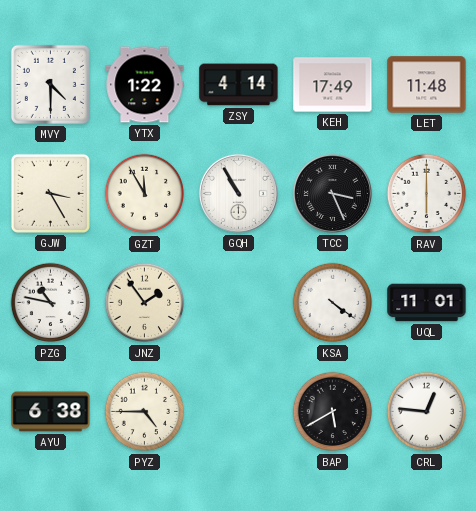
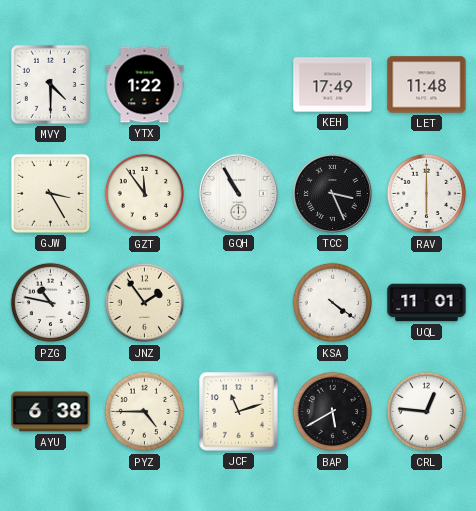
ZSY: 4:14 -> none (239, 85)
GZT: 11:55 -> 11:54 (145, 194)
JCF: none -> 11:12 (239, 412)
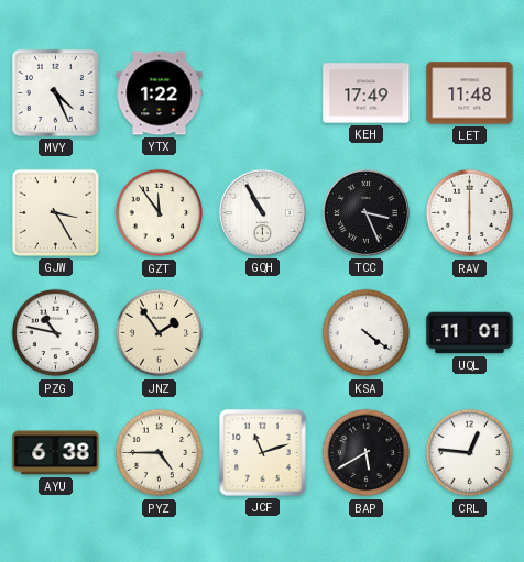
MVY: 4:30 -> 4:26 (55, 92)
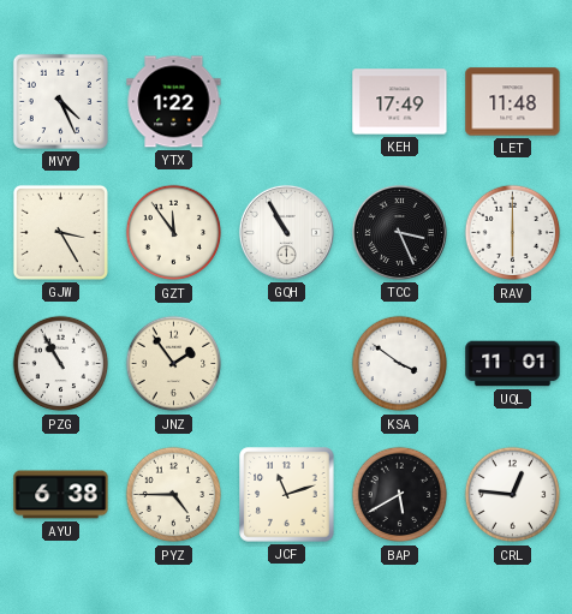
PZG: 10:47 -> 10:55 (61, 364)
KSA: 4:21 -> 3:51 (400, 364)
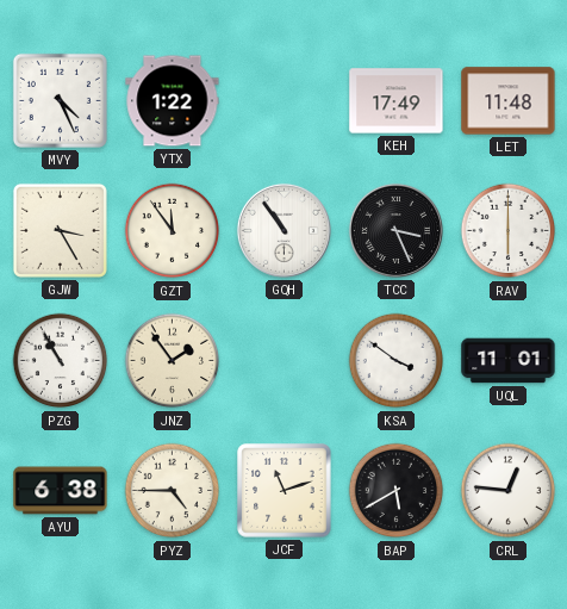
GQH: 10:55 -> 10:54 (283, 230)
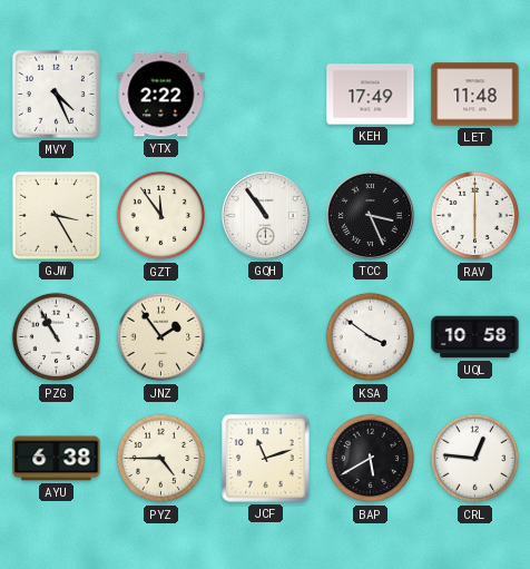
YTX: 1:22 -> 2:22 (161, 95)
UQL: 11:01 -> 10:58 (475, 337)
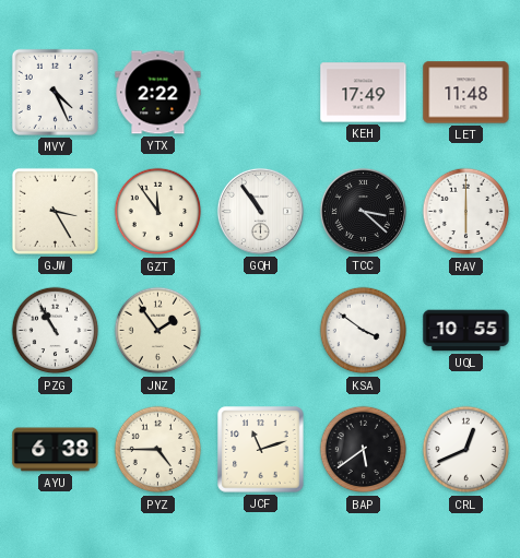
TCC: 3:26 -> 3:22 (363, 211)
UQL: 10:58 -> 10:55 (466, 331)
BAP: 5:40 -> 5:39 (364, 450)
CRL: 12:46 -> 12:41 (466, 450)
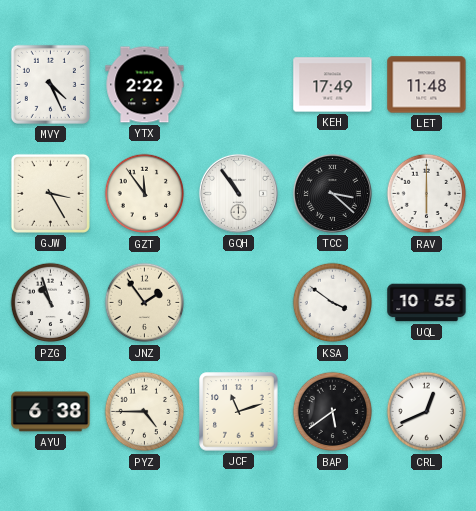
PZG: 10:55 -> 10:57 (51, 303)
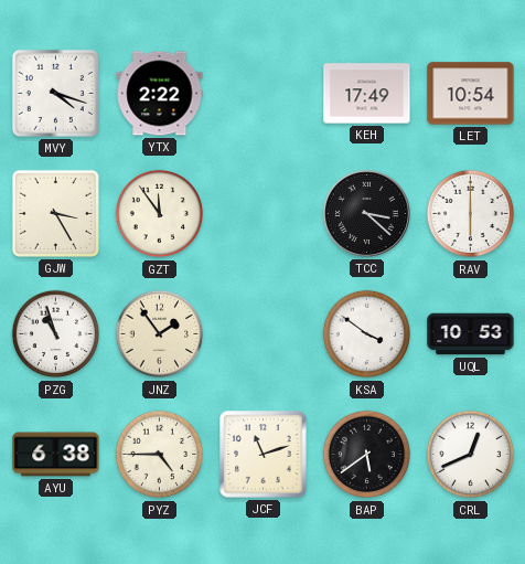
MVY: 4:26 -> 4:18 (55, 93)
LET: 11:48 -> 10:54 (471, 94)
GQH: 10:54 -> none (238, 193)
UQL: 10:55 -> 10:53 (471, 334)
